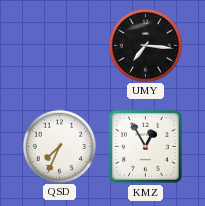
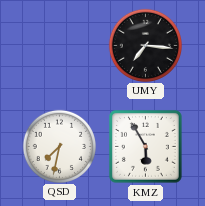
QSD: 7:34 -> 7:32 (59, 146)
KMZ: 12:55 -> 5:55 (145, 146)
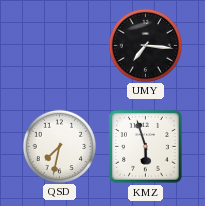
KMZ: 5:55 -> 5:57 (145, 146)
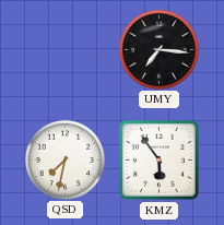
KMZ: 5:57 -> 5:54 (158, 159)
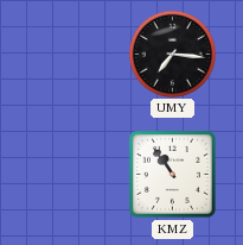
QSD: 7:32 -> none (64, 159)
KMZ: 5:54 -> 10:54 (172, 174)
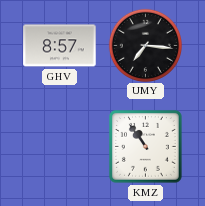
GHV: none -> 8:57 (60, 46)
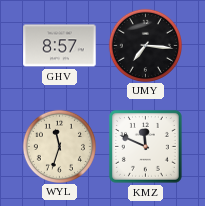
WYL: none -> 11:33 (59, 146)
KMZ: 10:54 -> 11:49 (145, 146)
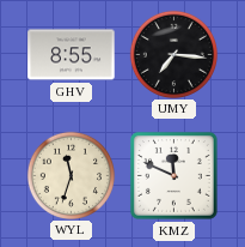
GHV: 8:57 -> 8:55 (72, 55)
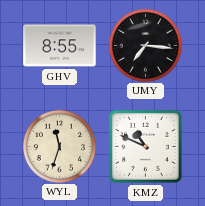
KMZ: 11:49 -> 10:49 (145, 146)
